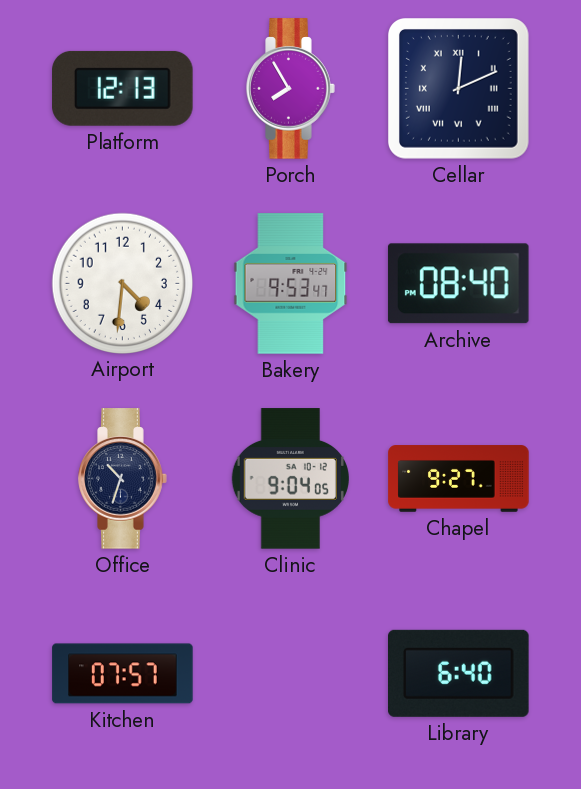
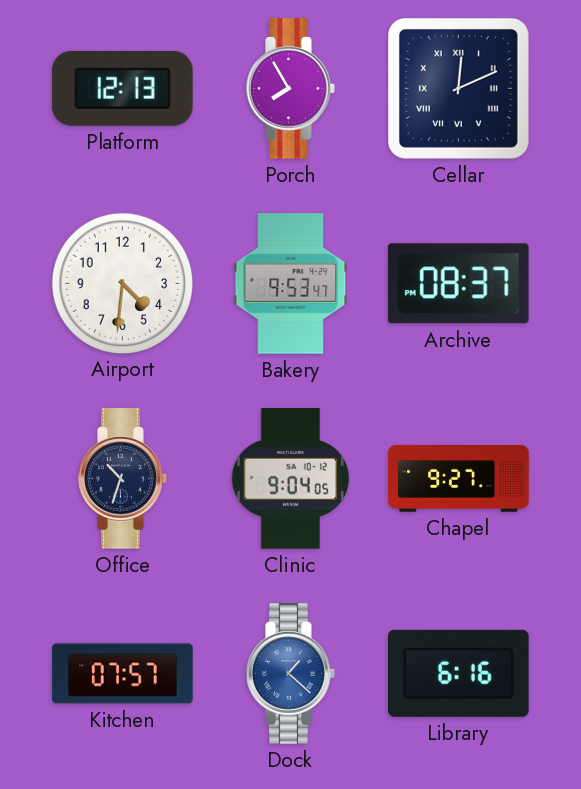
Archive: 08:40 -> 08:37 (458, 284)
Dock: none -> 1:22 (291, 674)
Library: 6:40 -> 6:16 (459, 673)
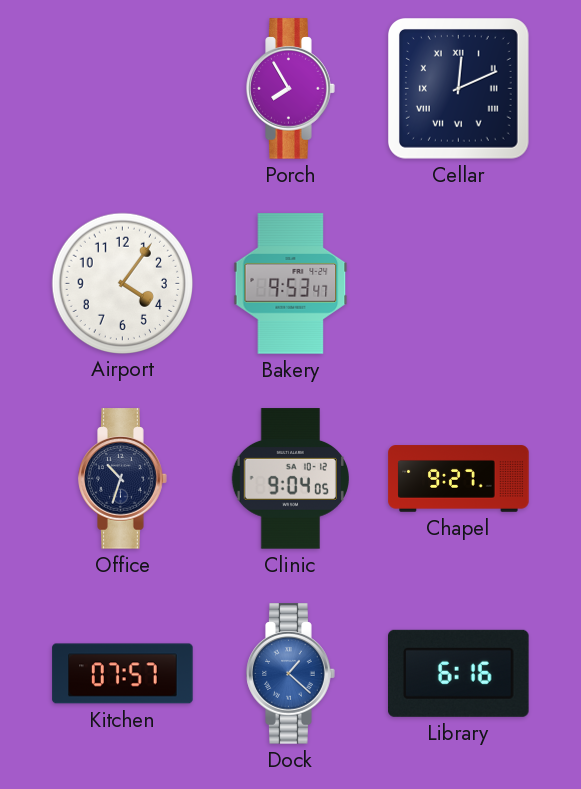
Platform: 12:13 -> none (123, 88)
Airport: 4:31 -> 4:06 (122, 283)
Archive: 08:37 -> none (458, 284)
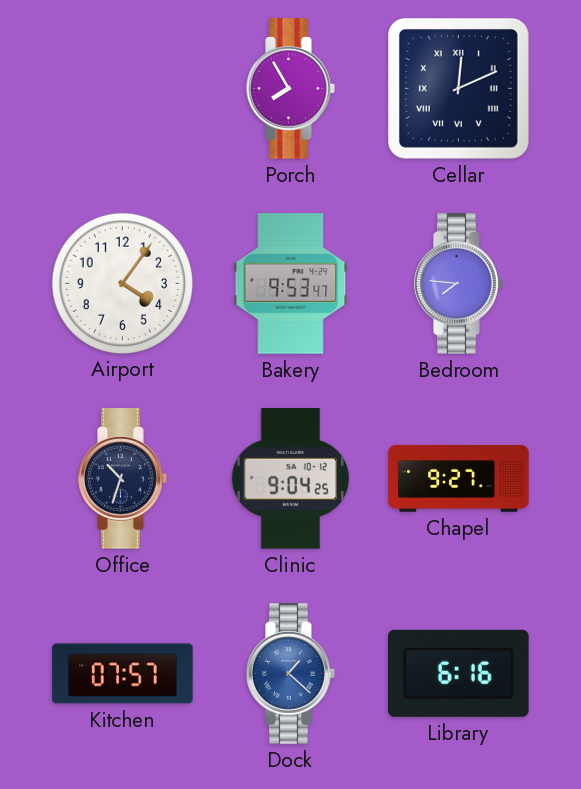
Bedroom: none -> 7:46 (459, 284)
Clinic: 9:04:05 -> 9:04:25 (290, 479)
